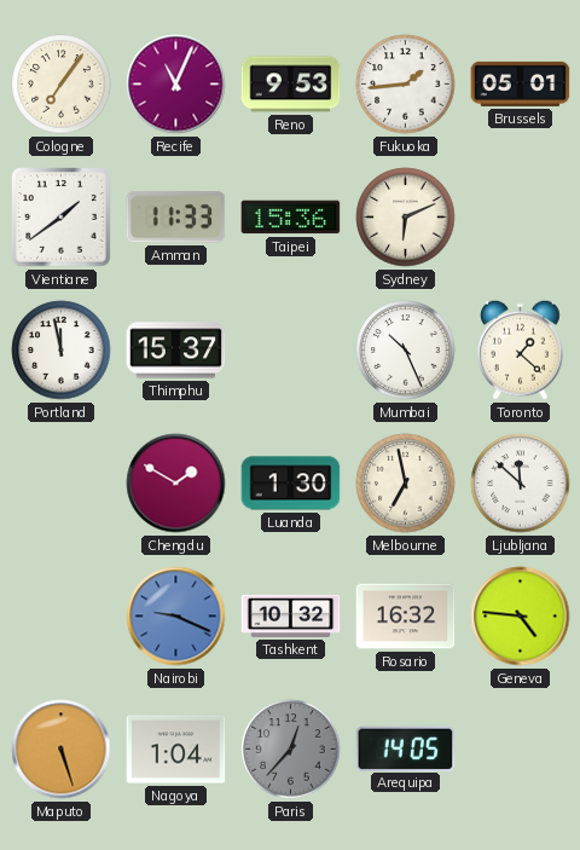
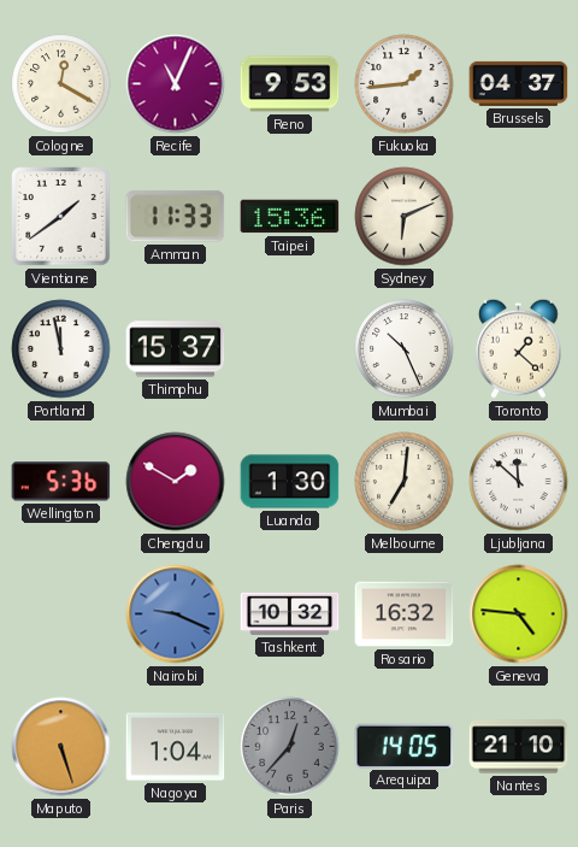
Cologne: 7:06 -> 12:20 (61, 84)
Brussels: 05:01 -> 04:37 (519, 83)
Wellington: none -> 5:36 (61, 482)
Melbourne: 6:58 -> 7:01 (405, 482)
Nantes: none -> 21:10 (519, 747)
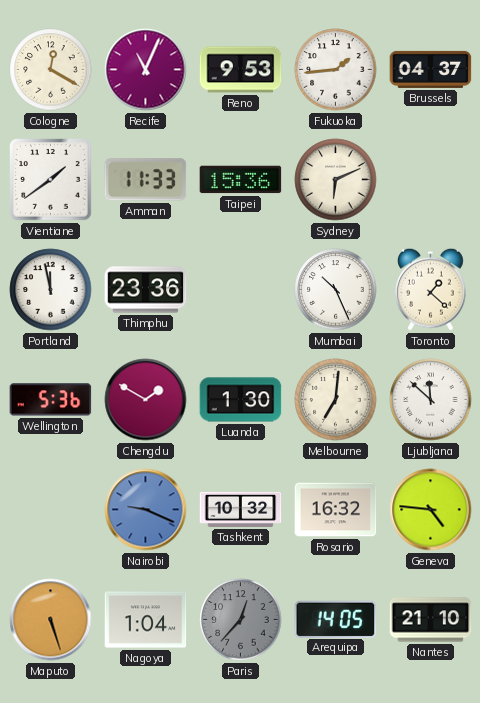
Thimphu: 15:37 -> 23:36 (146, 290)
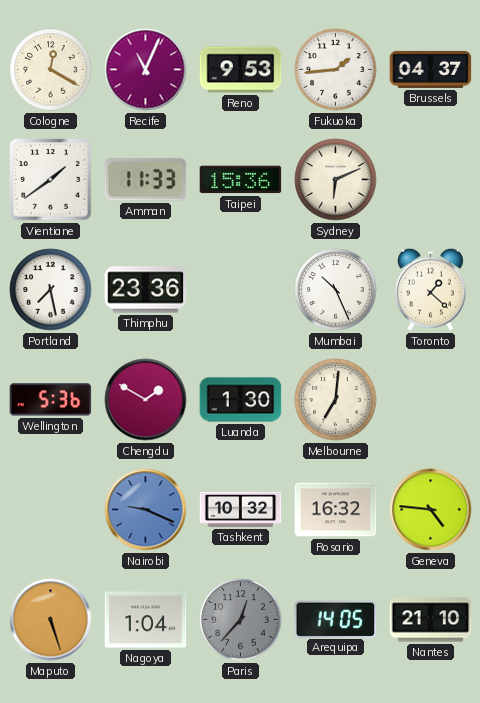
Portland: 11:58 -> 7:28 (51, 290)
Ljubljana: 11:52 -> none (431, 400)
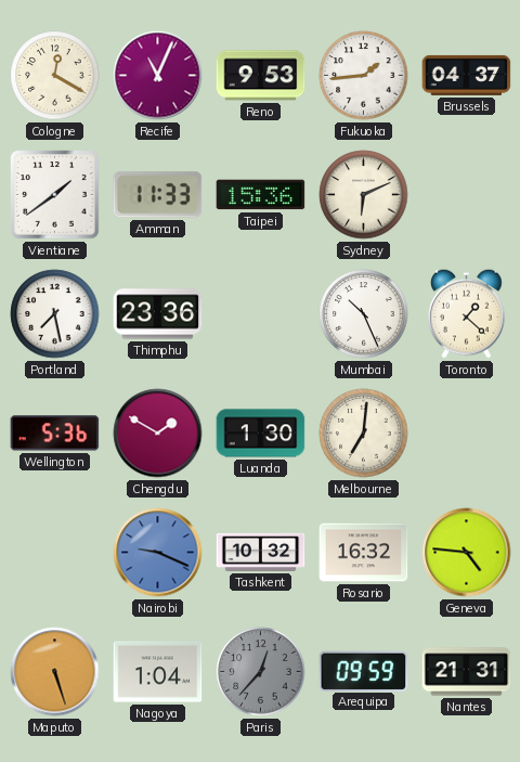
Arequipa: 14:05 -> 09:59 (364, 671)
Nantes: 21:10 -> 21:31 (467, 672)
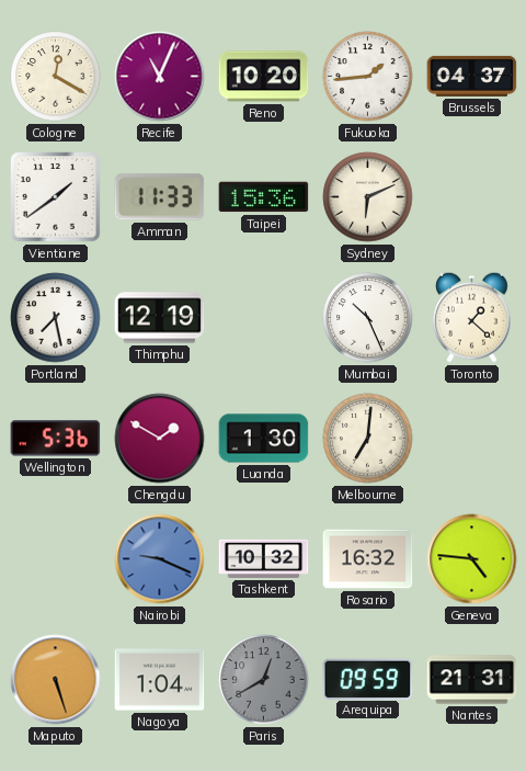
Reno: 9:53 -> 10:20 (264, 77)
Thimphu: 23:36 -> 12:19 (160, 318)
Paris: 12:37 -> 12:40 (264, 680)
